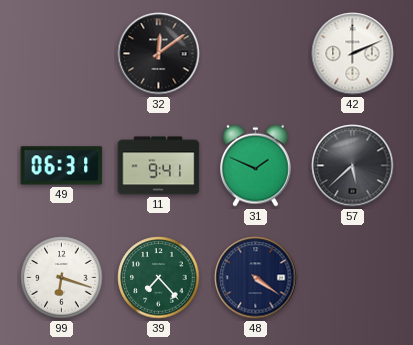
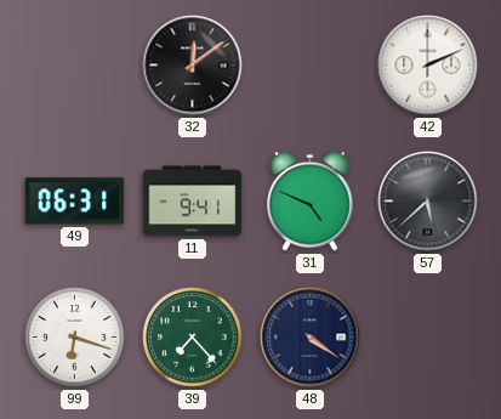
31: 1:49 -> 4:49 (311, 200)
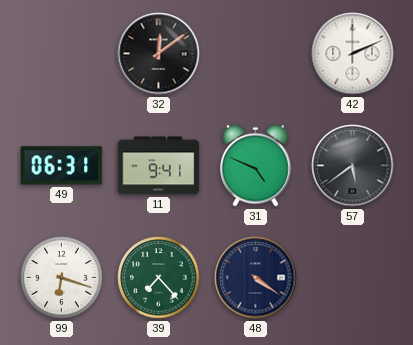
57: 5:38 -> 5:39 (353, 166)
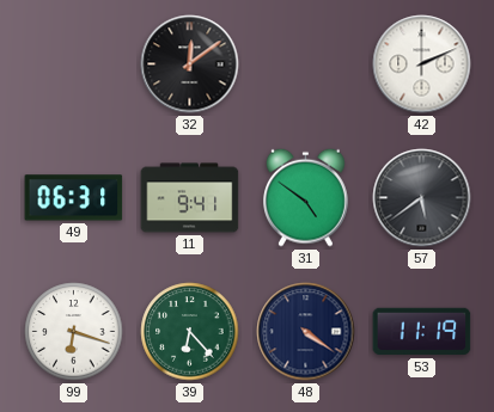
31: 4:49 -> 4:51 (306, 197)
39: 7:23 -> 6:23 (190, 332)
53: none -> 11:19 (422, 332)
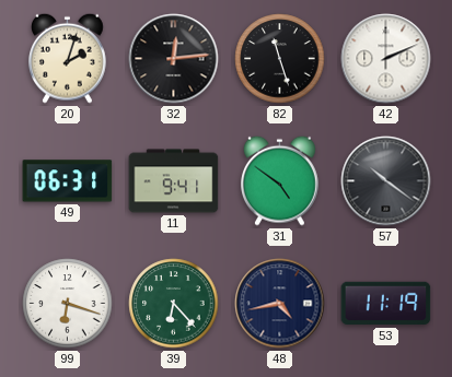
20: none -> 2:03 (68, 58)
32: 12:09 -> 12:14 (174, 59)
82: none -> 11:27 (280, 59)
57: 5:39 -> 10:21 (386, 181)
48: 4:21 -> 4:43 (280, 304)
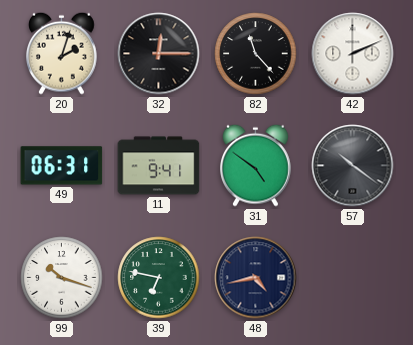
32: 12:14 -> 12:15 (159, 54)
82: 11:27 -> 11:23 (256, 54)
99: 6:18 -> 10:18 (62, 278)
39: 6:23 -> 6:47 (159, 278)
53: 11:19 -> none (386, 304)
